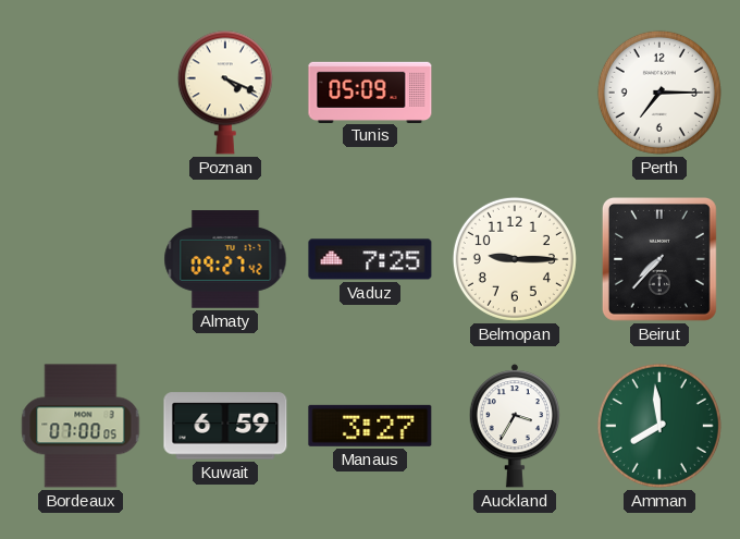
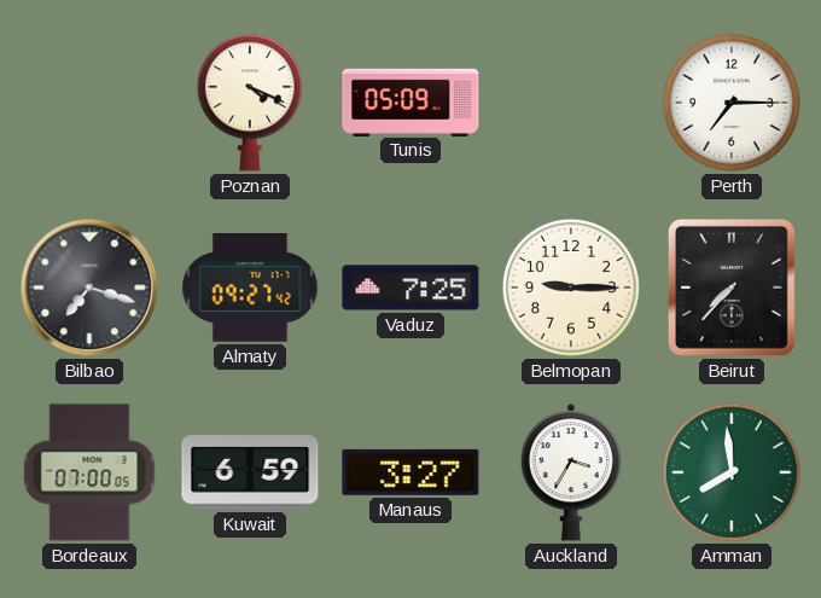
Bilbao: none -> 7:18 (89, 288)
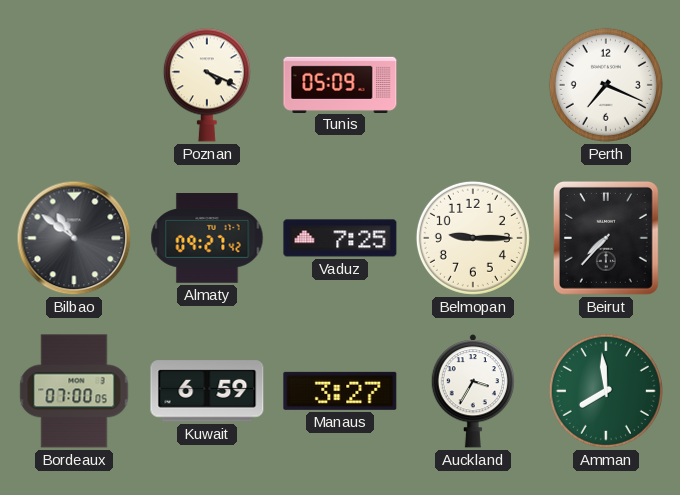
Perth: 7:15 -> 7:19 (606, 85)
Bilbao: 7:18 -> 10:51 (74, 238)
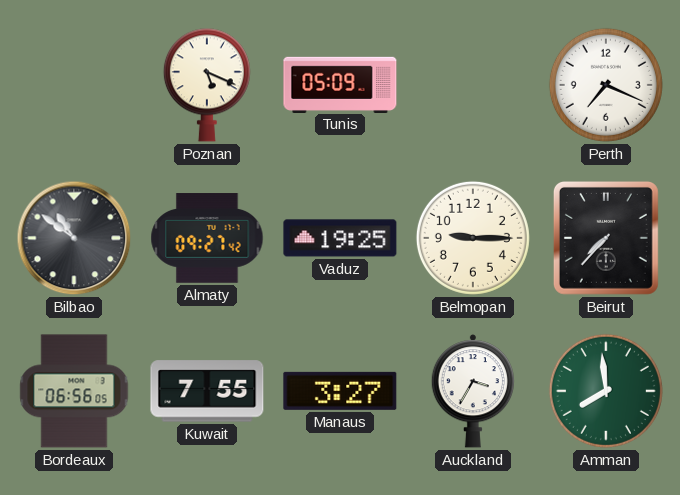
Poznan: 4:19 -> 5:19 (207, 85)
Vaduz: 7:25 -> 19:25 (340, 238)
Bordeaux: 07:00 -> 06:56 (74, 391)
Kuwait: 6:59 -> 7:55 (207, 391)
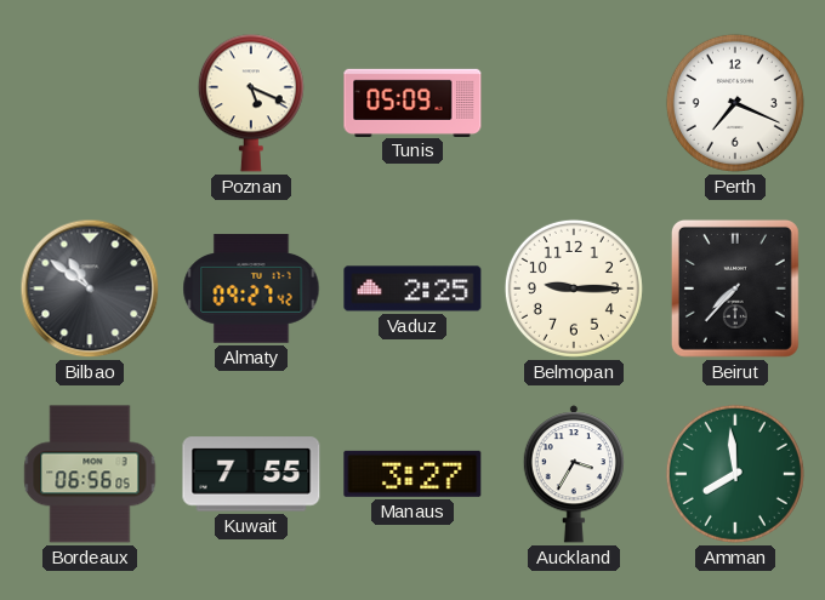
Vaduz: 19:25 -> 2:25 (412, 288)
